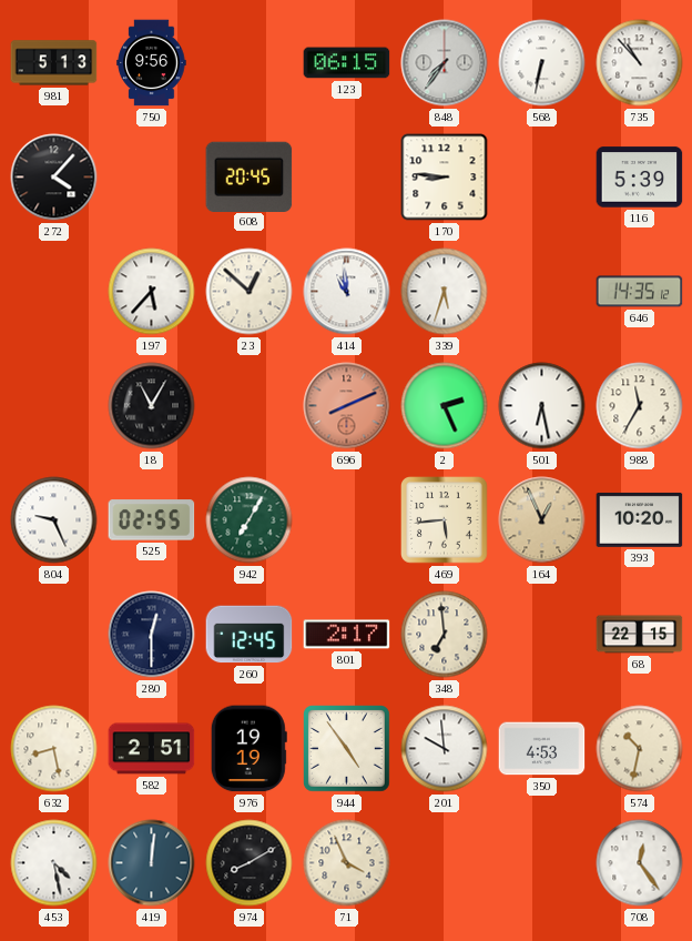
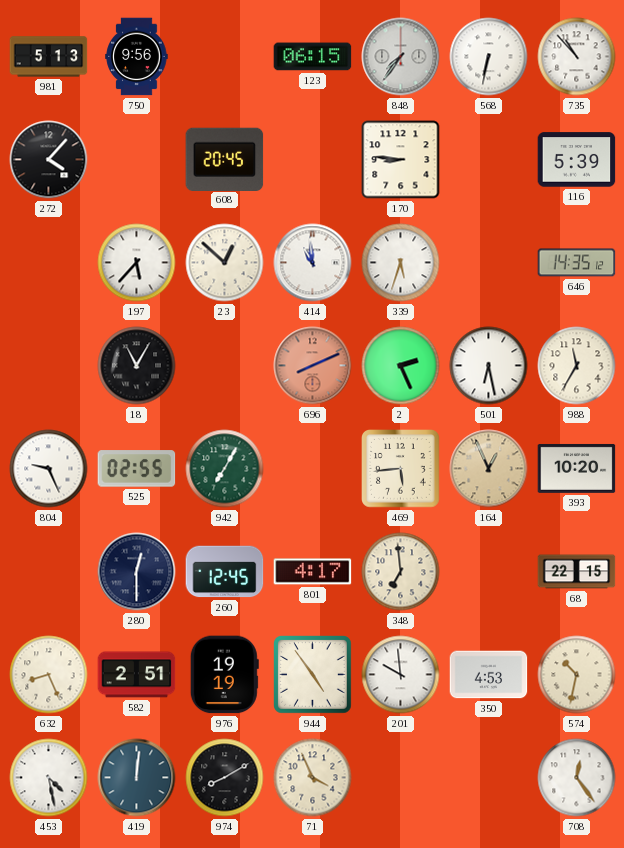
801: 2:17 -> 4:17 (313, 572)
632: 8:28 -> 8:26 (49, 675)
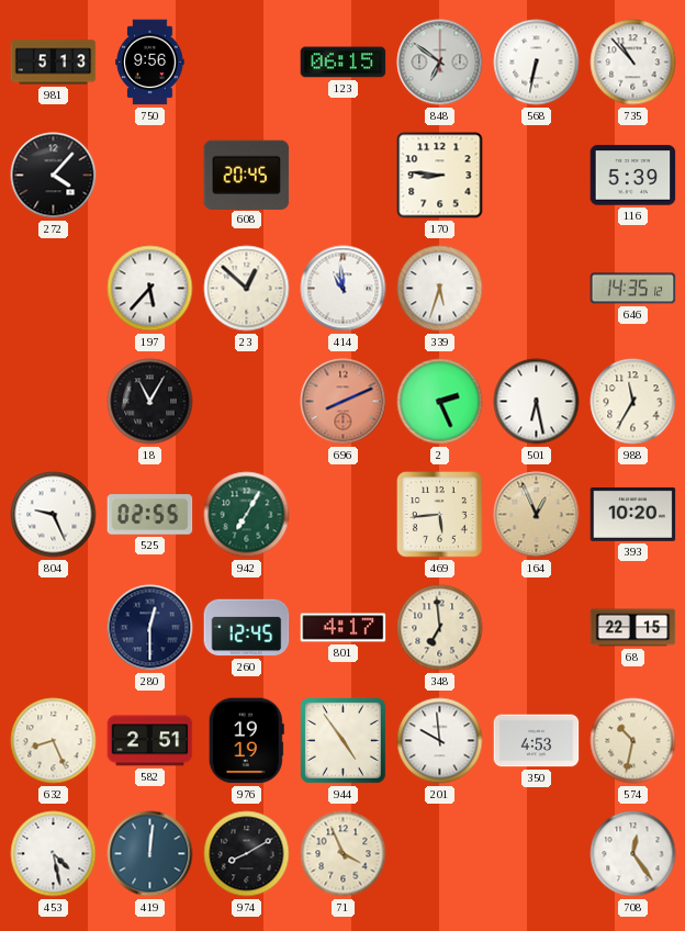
848: 7:36 -> 6:51 (440, 63)
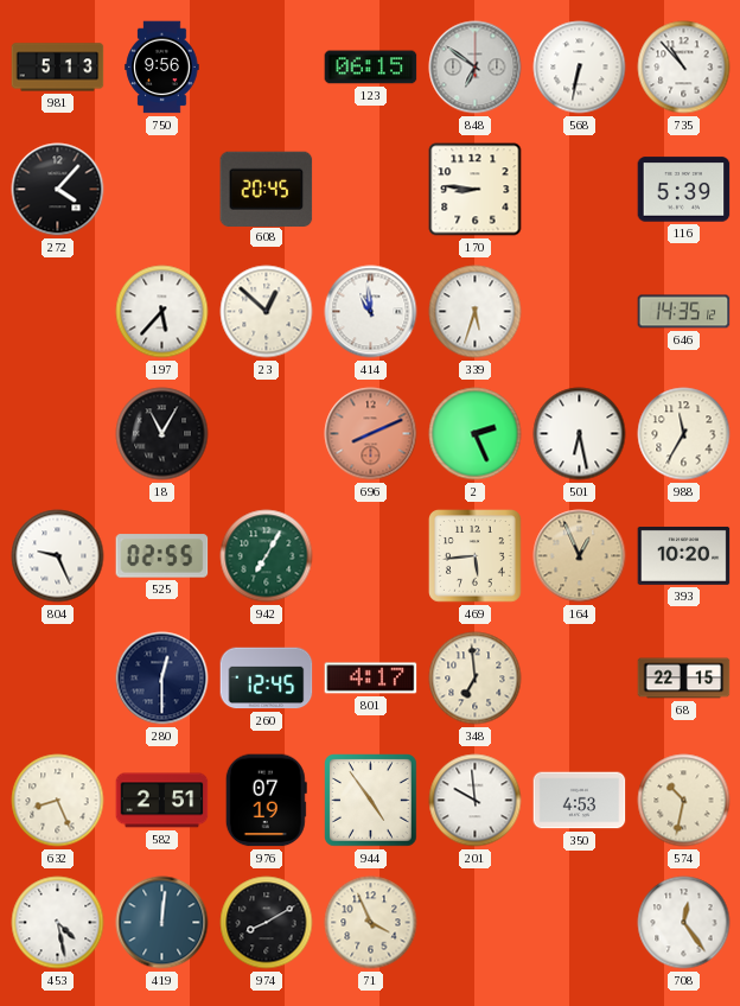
976: 19:19 -> 07:19 (266, 801)
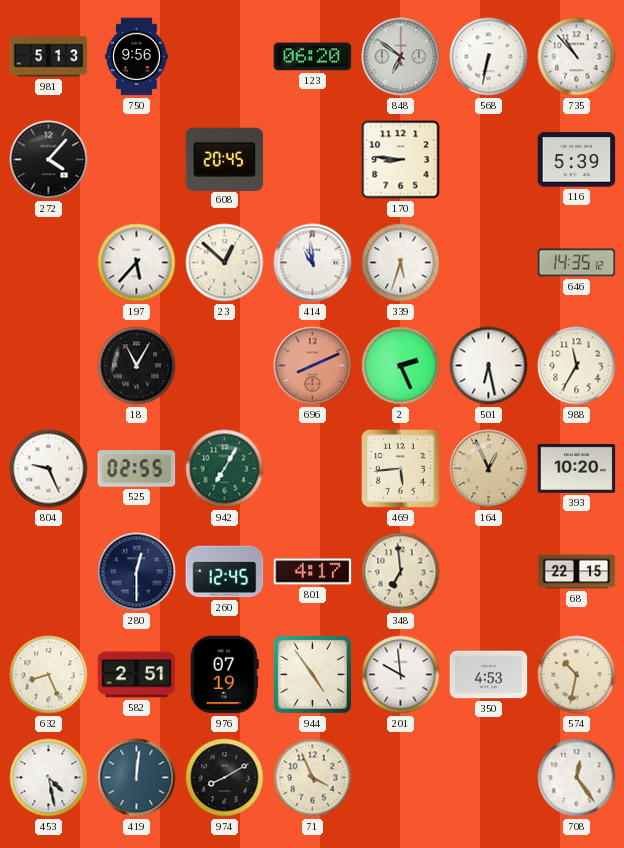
123: 06:15 -> 06:20 (313, 57)
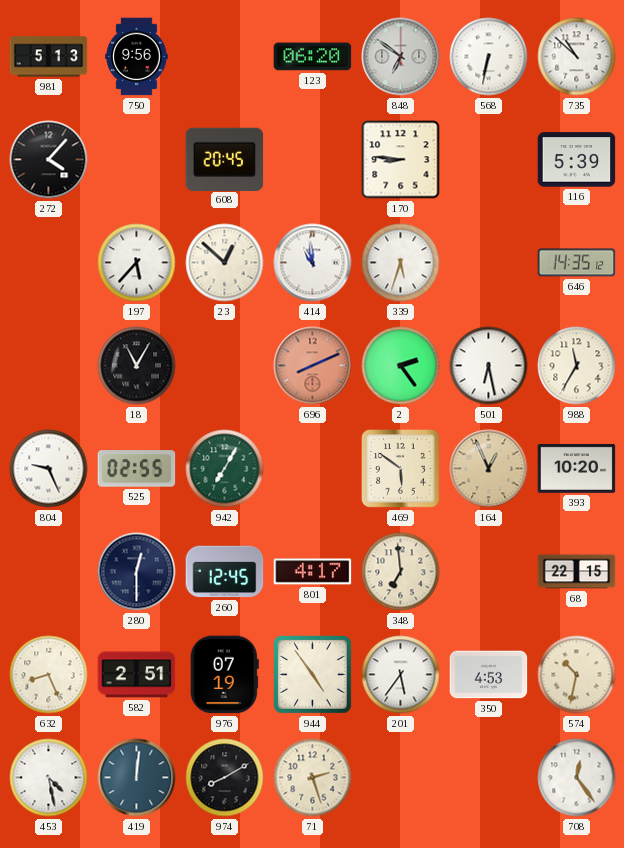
735: 10:53 -> 10:52 (577, 57)
2: 2:26 -> 2:24 (401, 366)
469: 5:44 -> 5:51 (401, 469)
201: 9:59 -> 5:36 (401, 675)
71: 3:56 -> 2:27 (313, 778)
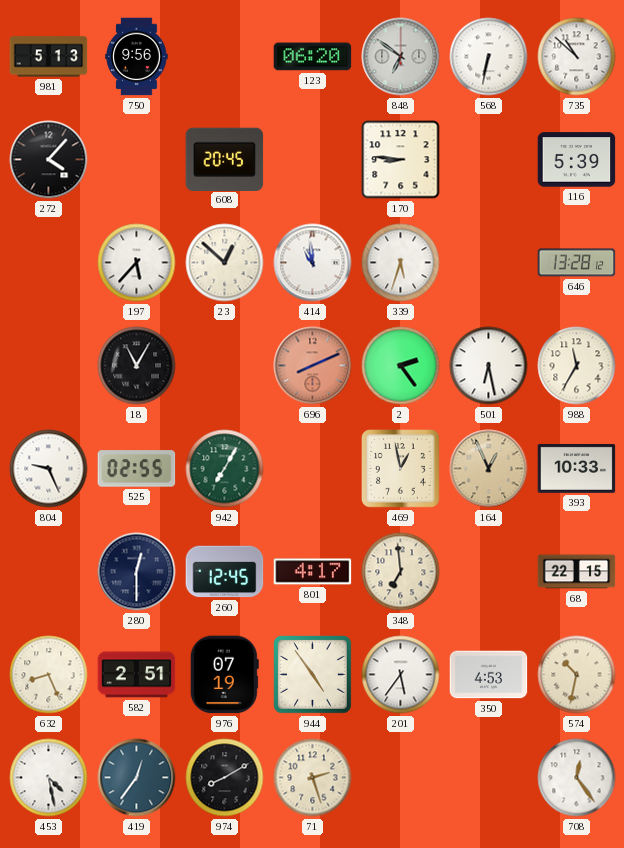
646: 14:35 -> 13:28 (577, 263)
469: 5:51 -> 12:58 (401, 469)
393: 10:20 -> 10:33 (577, 468)
419: 12:01 -> 12:36 (137, 778)
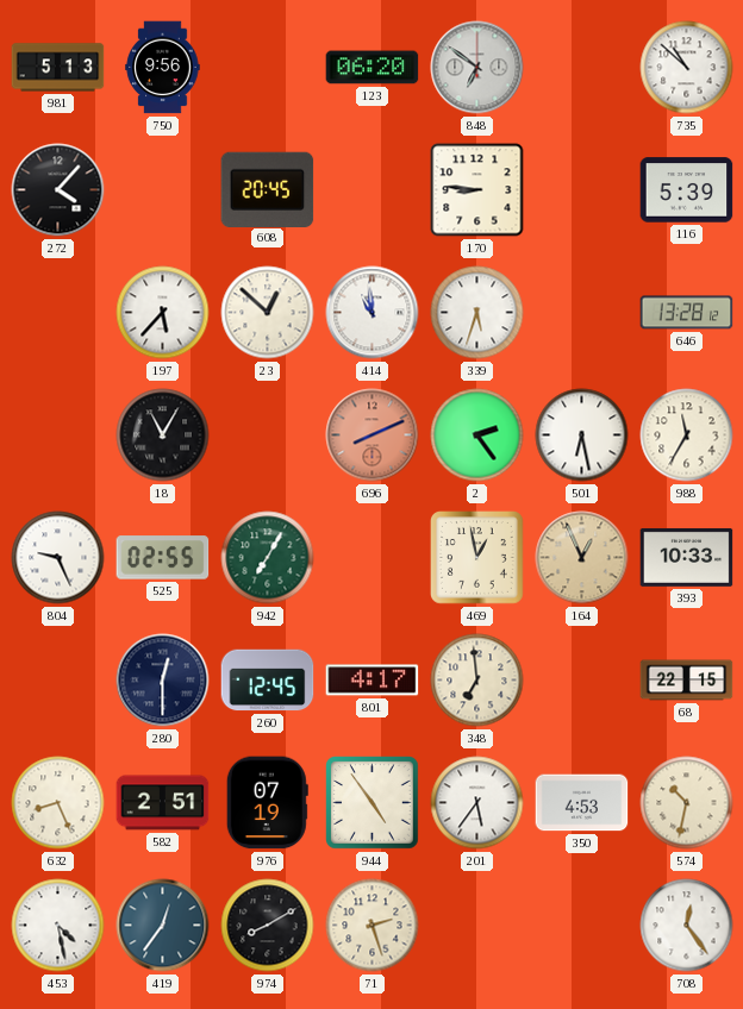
568: 6:32 -> none (489, 57)
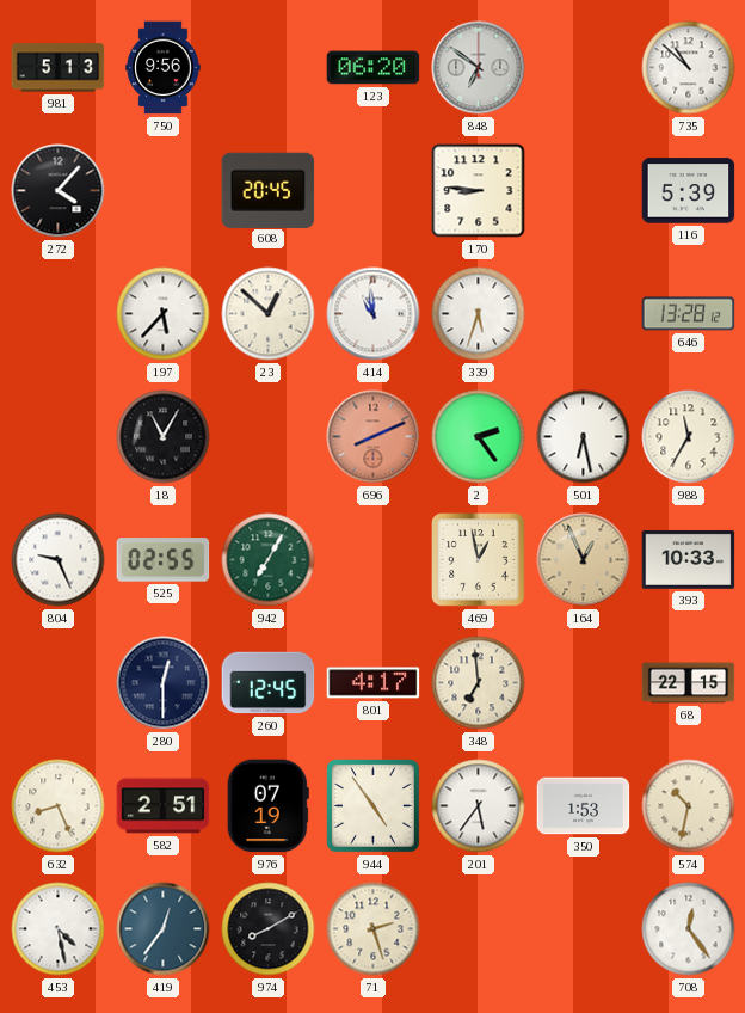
350: 4:53 -> 1:53 (584, 806)
